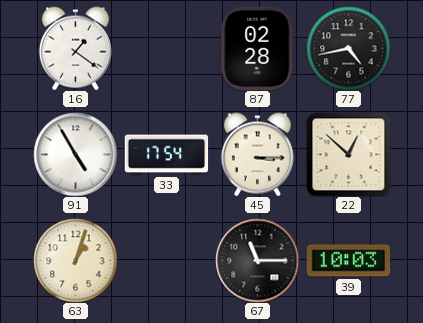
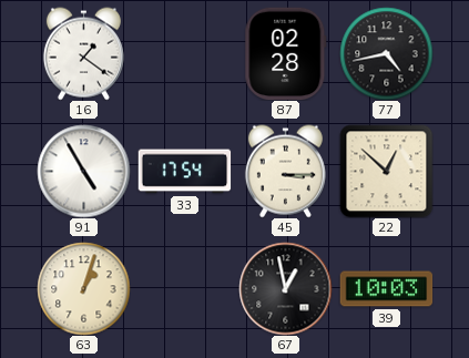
67: 11:15 -> 12:58 (285, 288)
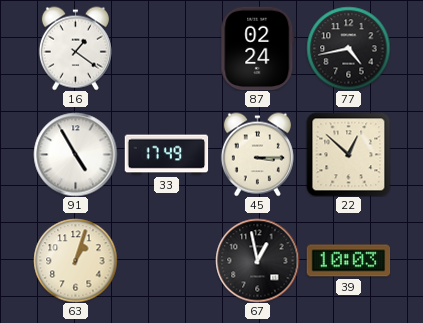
87: 02:28 -> 02:24 (258, 48)
33: 17:54 -> 17:49 (166, 155)
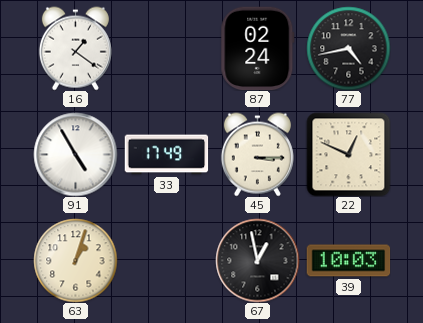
22: 12:52 -> 12:49 (348, 154)
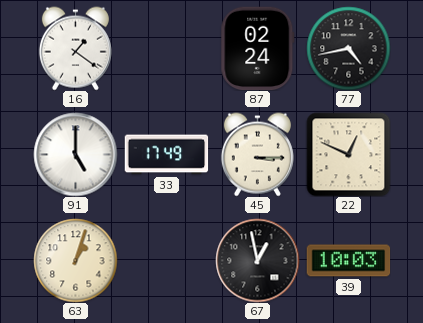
91: 4:55 -> 5:00 (75, 154)
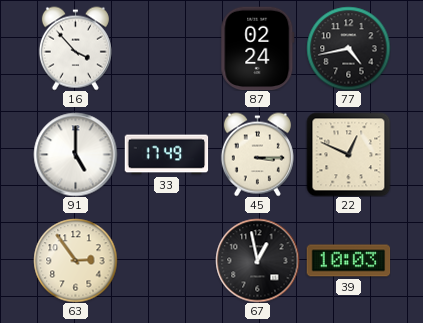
16: 1:21 -> 3:53 (75, 48)
63: 1:03 -> 2:54 (75, 260)
